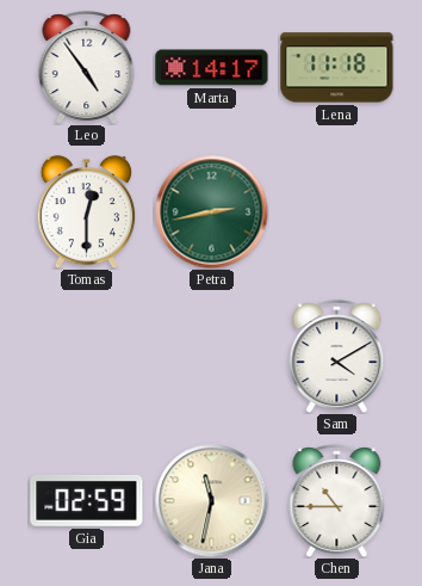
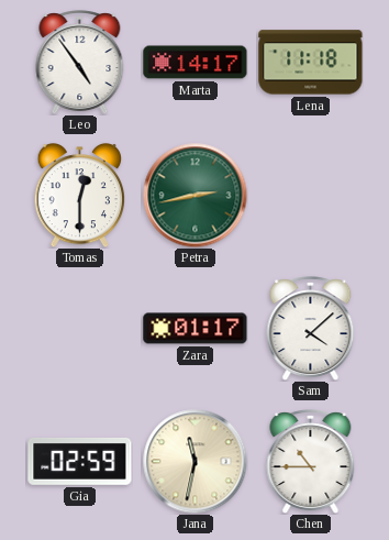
Zara: none -> 01:17 (196, 329)
Sam: 4:10 -> 4:08 (311, 329)
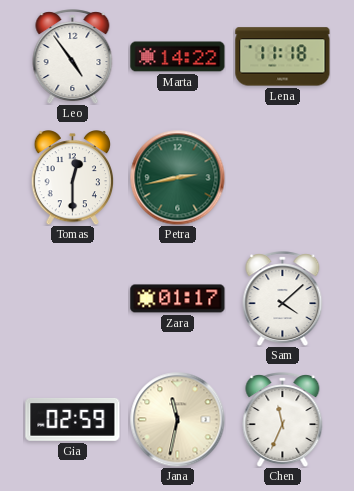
Marta: 14:17 -> 14:22 (178, 57)
Chen: 10:45 -> 11:34 (283, 420)
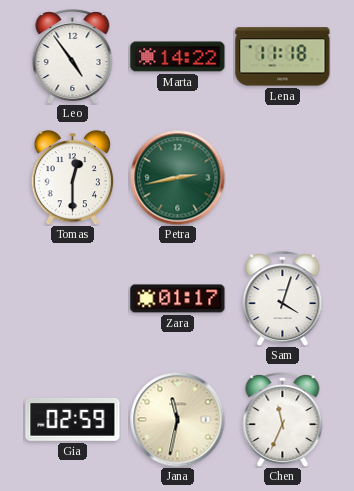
Sam: 4:08 -> 4:03 (283, 299)
